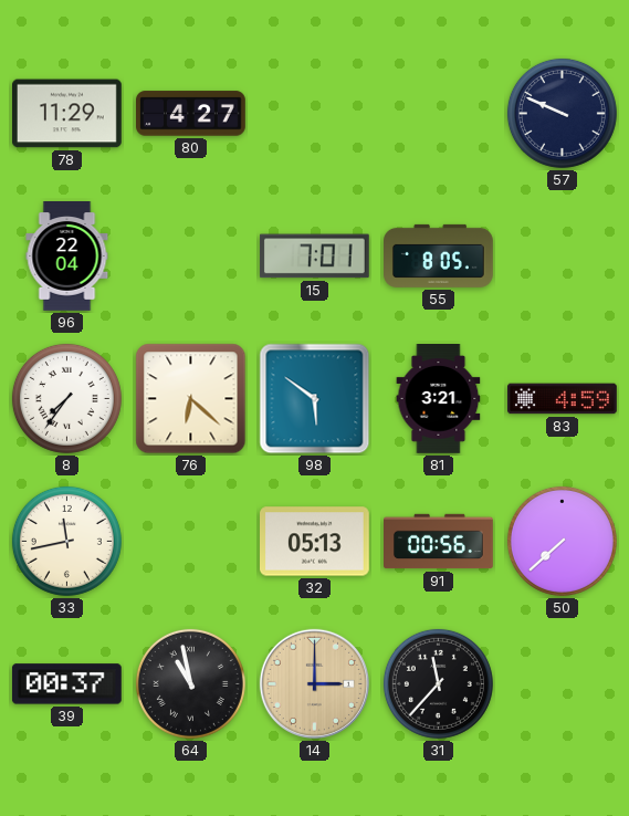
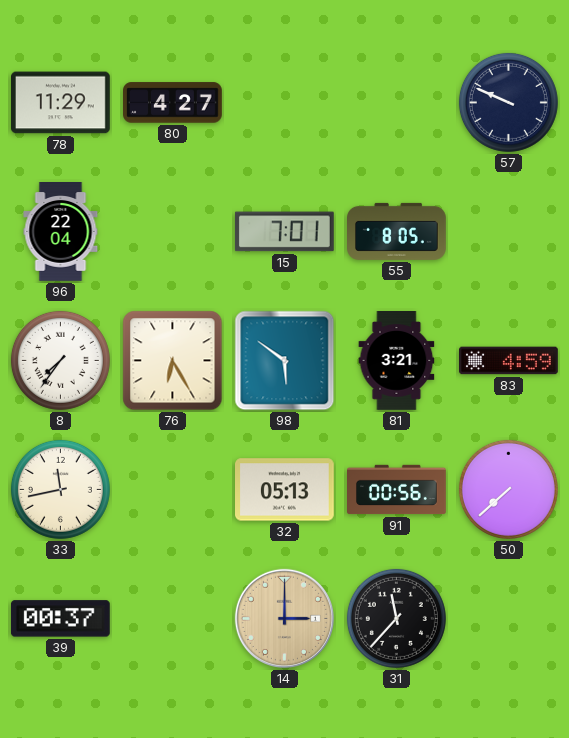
76: 6:22 -> 6:25 (173, 361)
64: 10:58 -> none (190, 683)
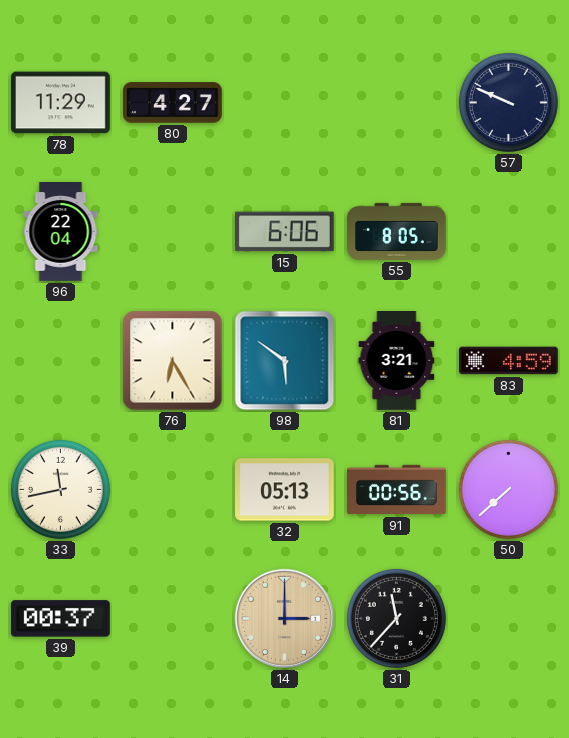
15: 7:01 -> 6:06 (284, 232)
8: 7:36 -> none (60, 360)
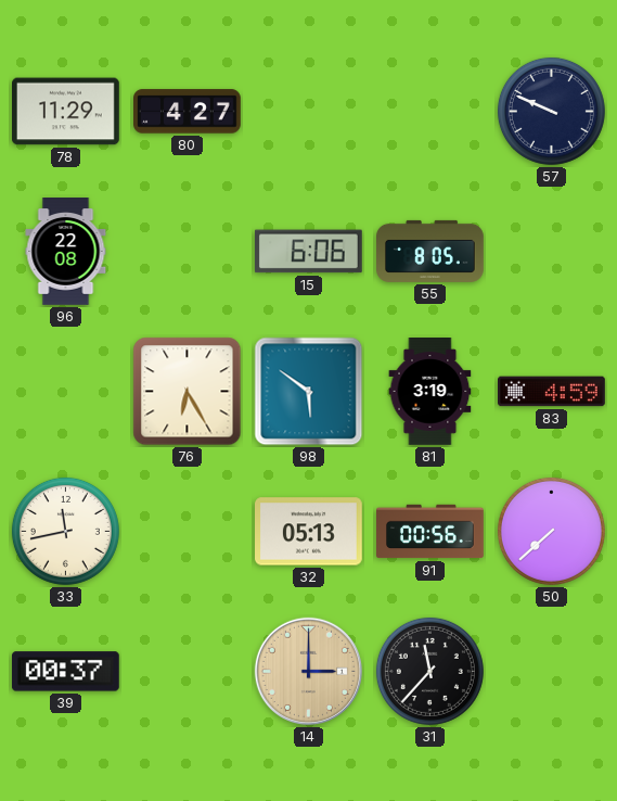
96: 22:04 -> 22:08 (66, 252)
81: 3:21 -> 3:19 (430, 392)
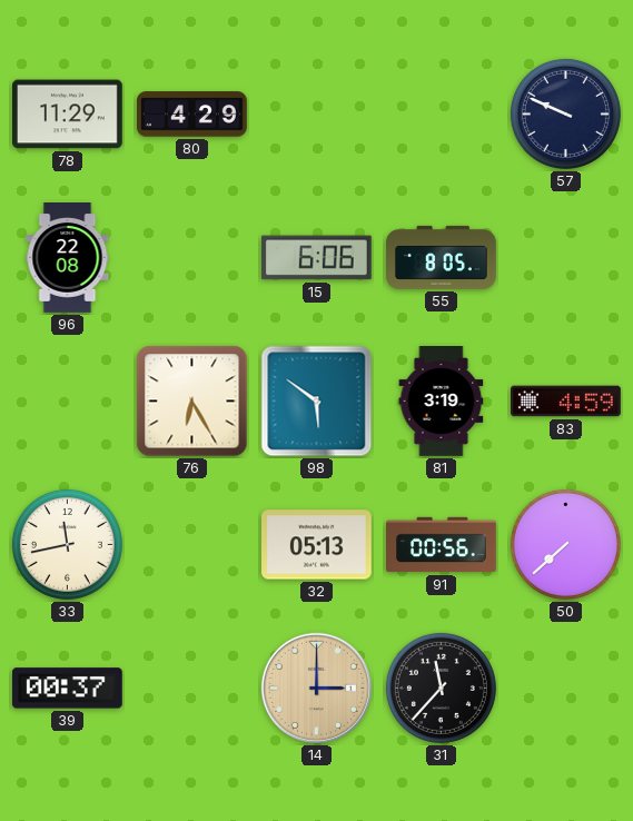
80: 4:27 -> 4:29 (192, 115)
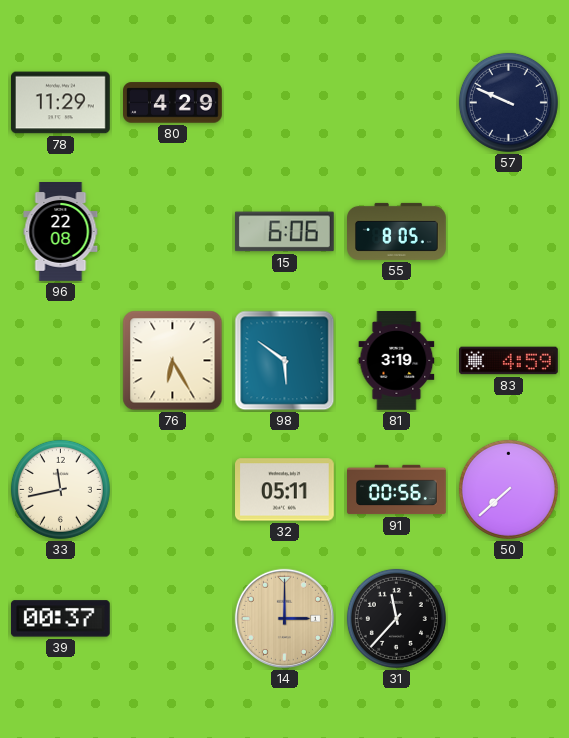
32: 05:13 -> 05:11 (285, 490)
